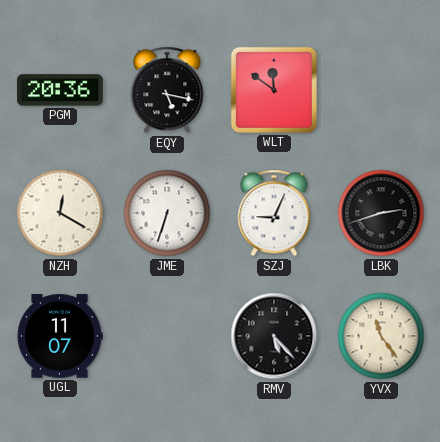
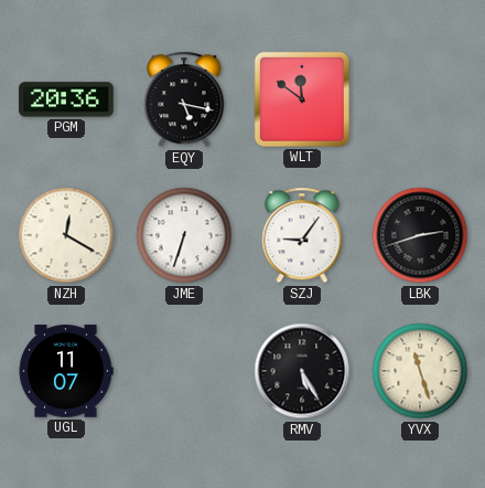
SZJ: 9:04 -> 9:06 (302, 235)
RMV: 5:23 -> 5:25 (302, 371)
YVX: 11:24 -> 11:27 (420, 371)
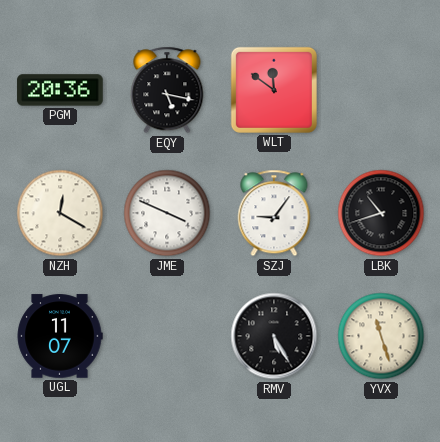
JME: 6:33 -> 3:49 (167, 213)
LBK: 2:42 -> 10:42 (381, 213)
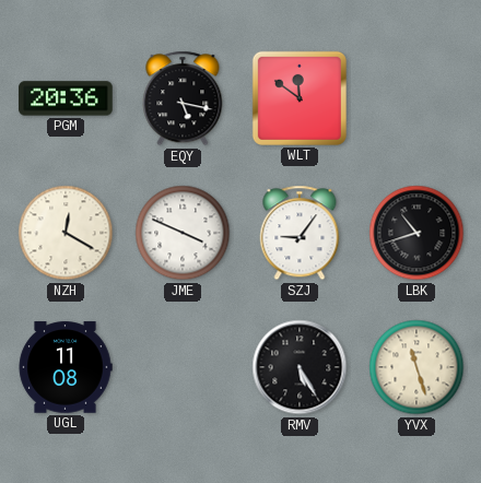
UGL: 11:07 -> 11:08 (66, 367)
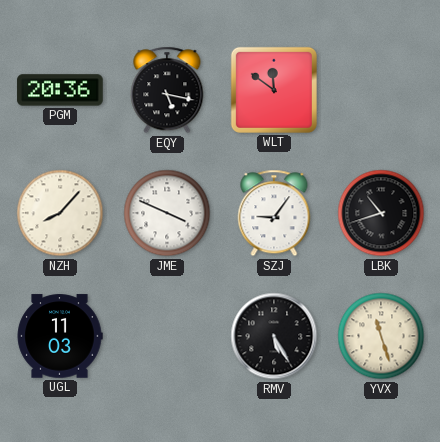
NZH: 12:20 -> 8:07 (60, 213)
UGL: 11:08 -> 11:03 (60, 336)
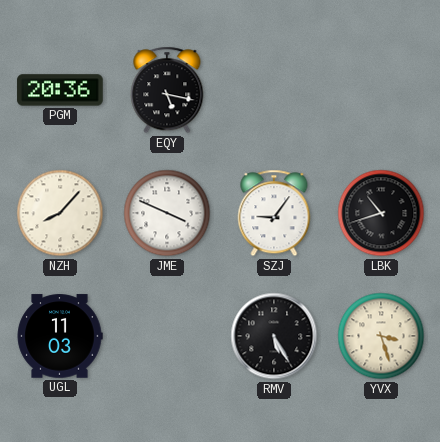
WLT: 11:51 -> none (274, 90)
YVX: 11:27 -> 3:27 (381, 336)
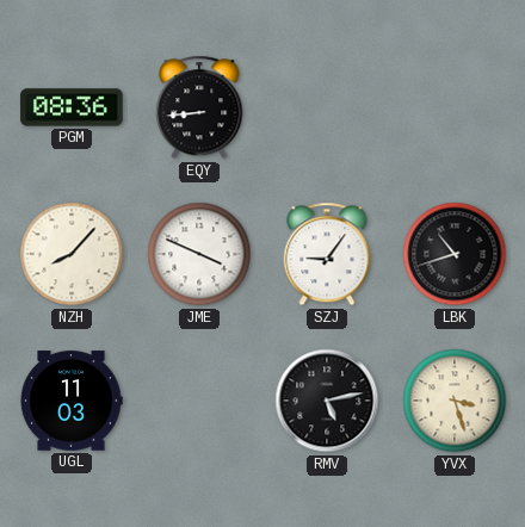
PGM: 20:36 -> 08:36 (72, 107)
EQY: 5:17 -> 8:44 (199, 107)
RMV: 5:25 -> 5:13 (327, 401)
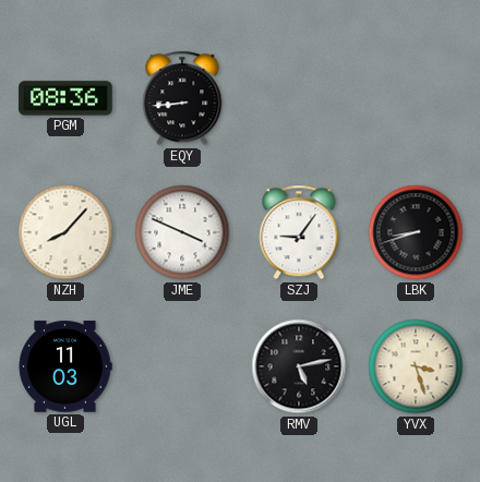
LBK: 10:42 -> 8:42 (416, 232)
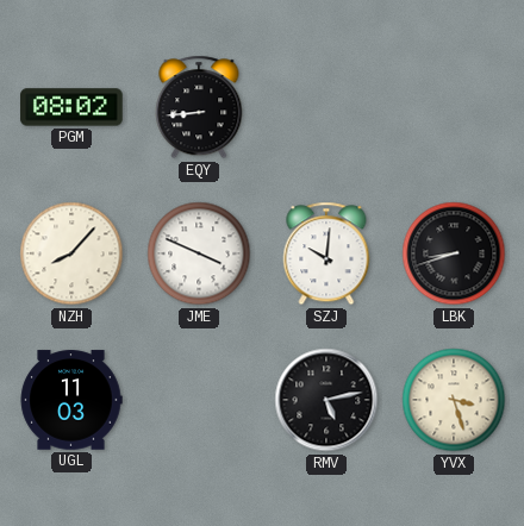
PGM: 08:36 -> 08:02 (71, 107)
SZJ: 9:06 -> 10:01 (326, 253)
